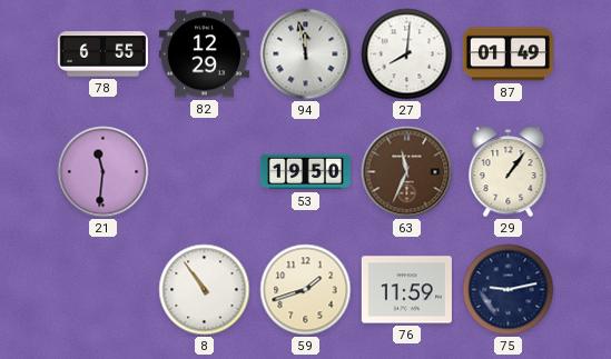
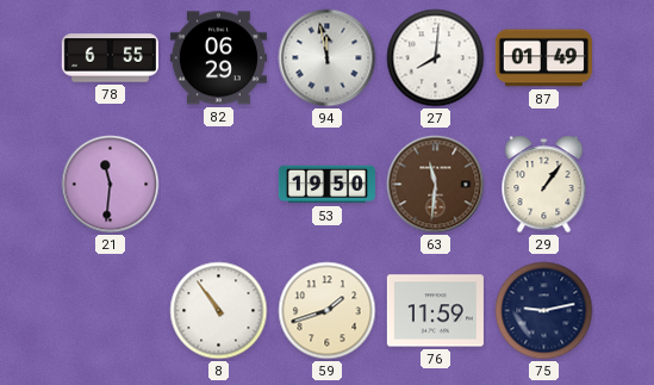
82: 12:29 -> 06:29 (218, 58)
63: 11:34 -> 11:31 (436, 185)
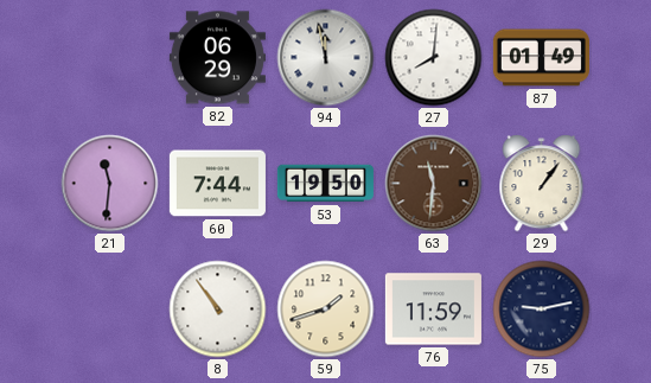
78: 6:55 -> none (110, 58)
60: none -> 7:44 (217, 184)
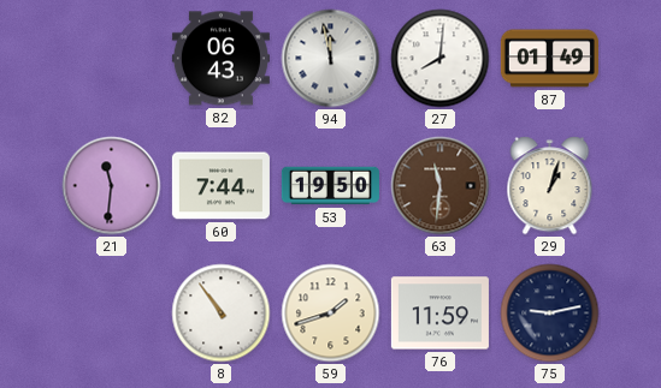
82: 06:29 -> 06:43 (220, 59)
29: 1:06 -> 1:03 (550, 186)
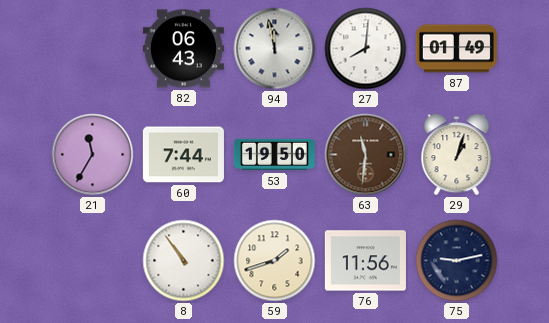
21: 11:31 -> 11:35 (93, 155)
76: 11:59 -> 11:56 (365, 261)
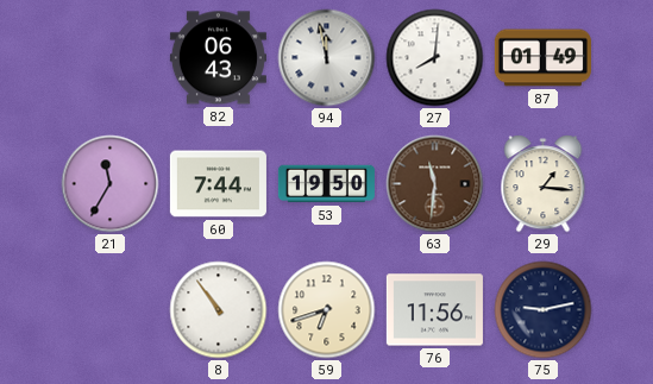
29: 1:03 -> 1:16 (544, 184)
59: 1:42 -> 6:42 (327, 310)
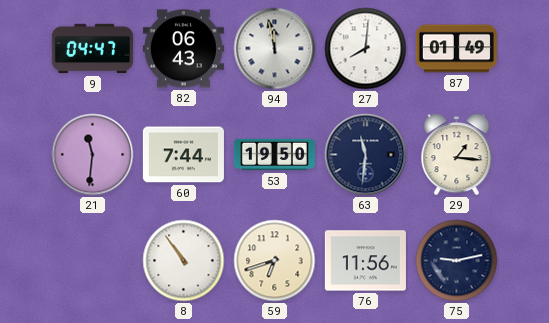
9: none -> 04:47 (92, 49)
21: 11:35 -> 11:31 (93, 155)
63 dial: brown -> navy (366, 155)
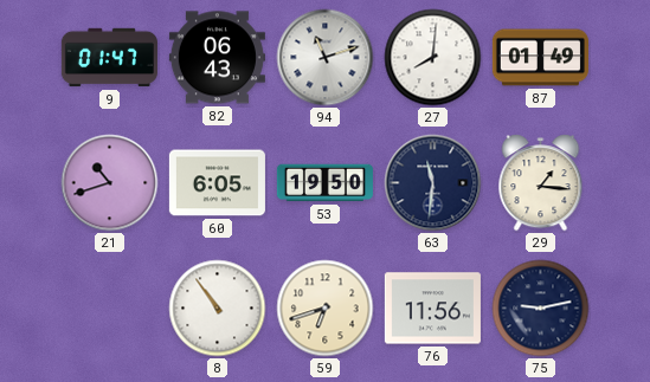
9: 04:47 -> 01:47 (109, 58)
94: 11:58 -> 11:12 (326, 58)
21: 11:31 -> 10:42 (110, 183)
60: 7:44 -> 6:05 (217, 183)
